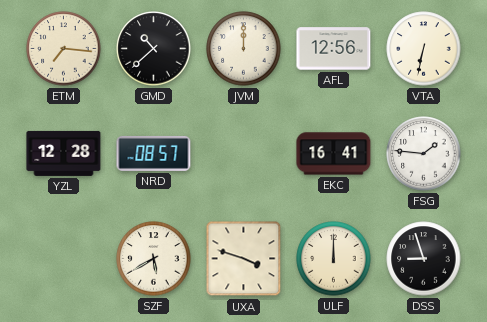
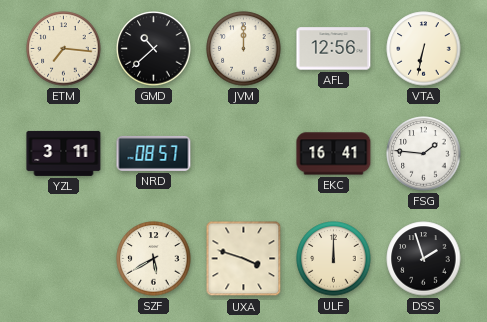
YZL: 12:28 -> 3:11 (64, 153)
DSS: 8:57 -> 1:57 (424, 259)
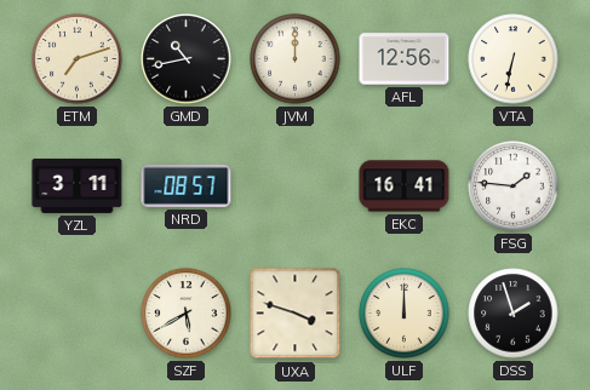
ETM: 7:16 -> 7:12 (78, 59)
GMD: 10:38 -> 10:43 (187, 59)
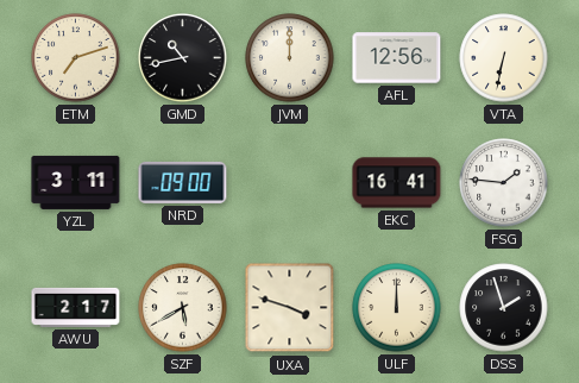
NRD: 08:57 -> 09:00 (183, 182)
AWU: none -> 2:17 (76, 307)
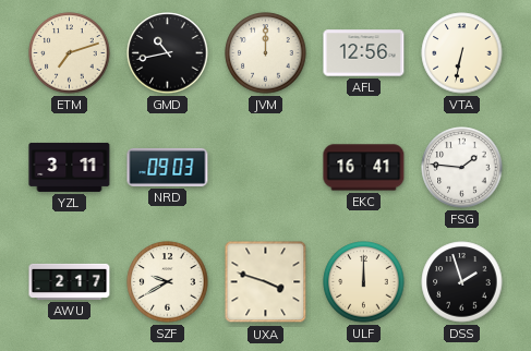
NRD: 09:00 -> 09:03 (168, 167)
SZF: 5:40 -> 9:40 (168, 282)
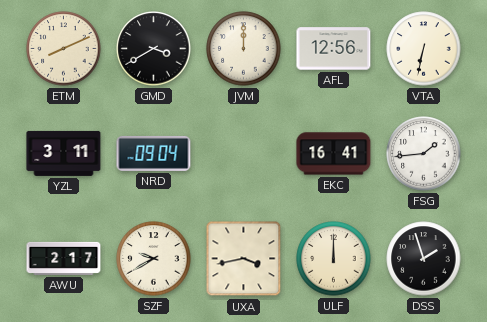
ETM: 7:12 -> 8:11 (64, 49)
GMD: 10:43 -> 3:40 (154, 49)
NRD: 09:03 -> 09:04 (154, 153)
FSG: 1:46 -> 1:44 (424, 154)
UXA: 3:48 -> 3:43 (244, 259)
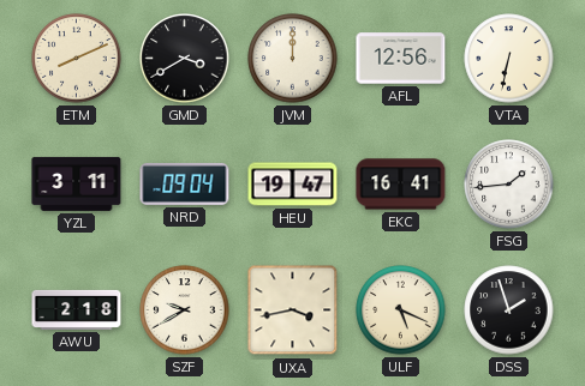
HEU: none -> 19:47 (293, 185)
AWU: 2:17 -> 2:18 (77, 309)
ULF: 12:00 -> 5:19 (401, 310)
